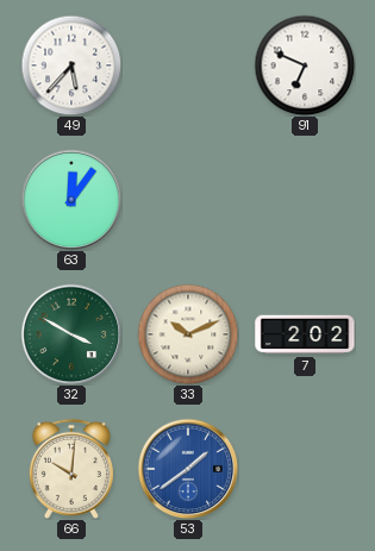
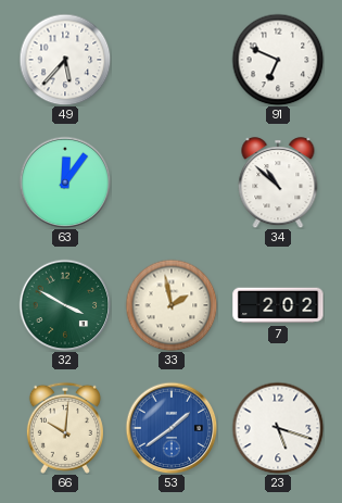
34: none -> 10:52 (278, 183)
33: 10:11 -> 1:58 (172, 305)
23: none -> 5:18 (278, 428)
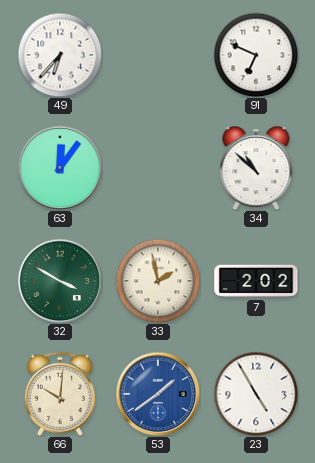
49: 5:37 -> 6:37 (60, 55)
23: 5:18 -> 4:55 (256, 394)
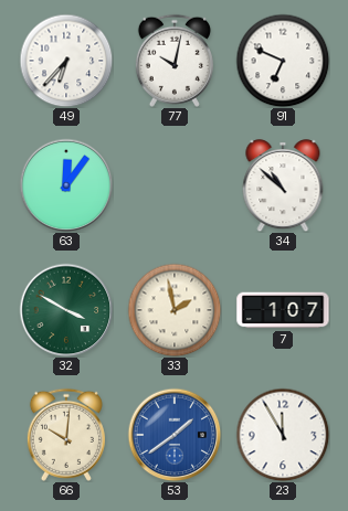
77: none -> 10:02 (175, 61)
7: 2:02 -> 1:07 (283, 310)
23: 4:55 -> 11:55 (283, 435)
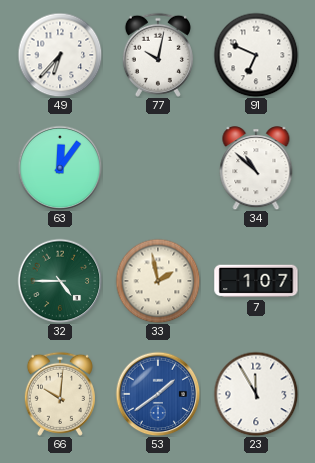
32: 3:50 -> 4:45 (60, 281)
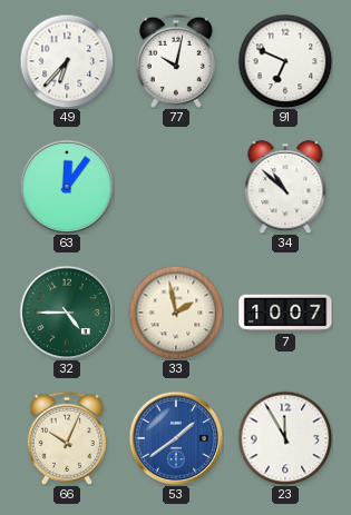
7: 1:07 -> 10:07 (285, 313)
66: 10:01 -> 10:04 (67, 438)
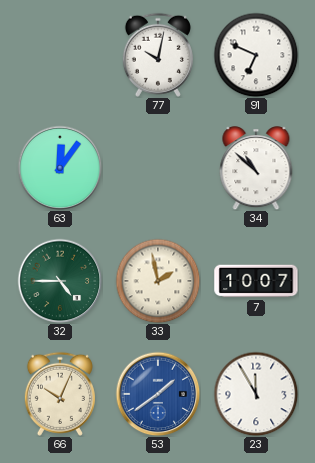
49: 6:37 -> none (67, 61)
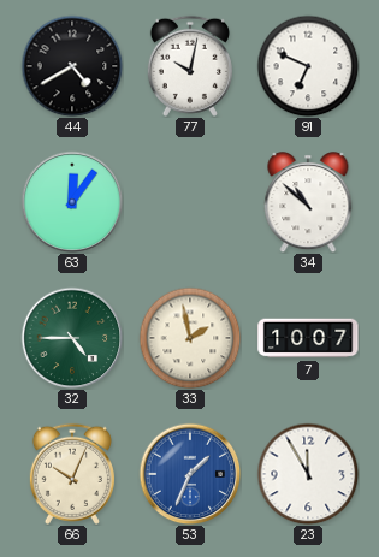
44: none -> 4:40 (72, 66)
53: 1:39 -> 1:34 (190, 474)
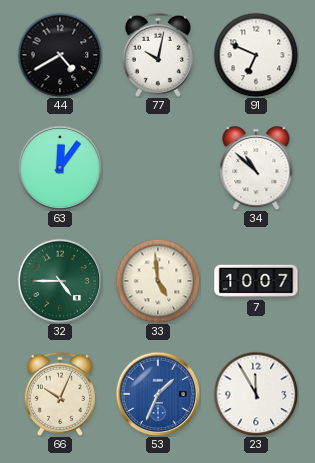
33: 1:58 -> 4:59 (158, 281)
